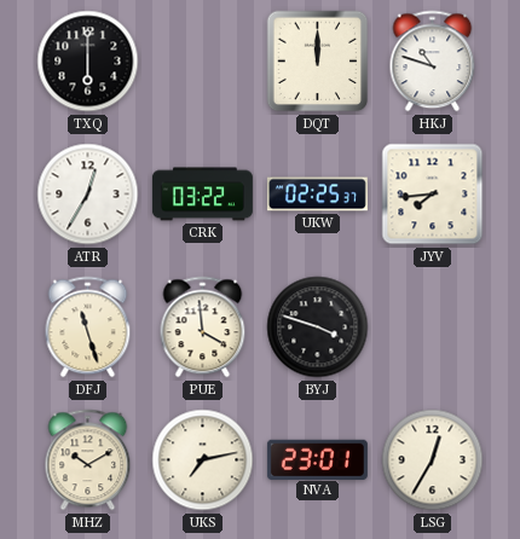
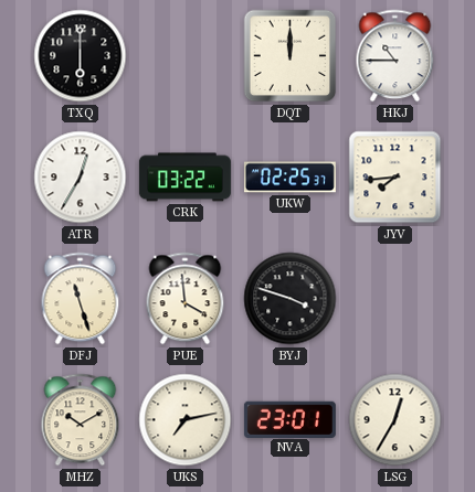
HKJ: 10:48 -> 10:45 (395, 56)
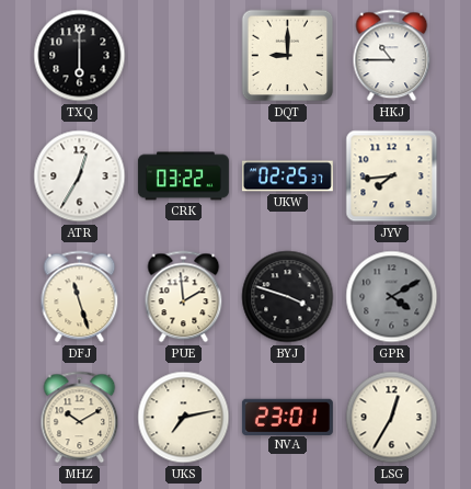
DQT: 12:00 -> 9:00 (288, 56)
PUE: 3:59 -> 1:59 (184, 297)
GPR: none -> 4:10 (392, 297)
